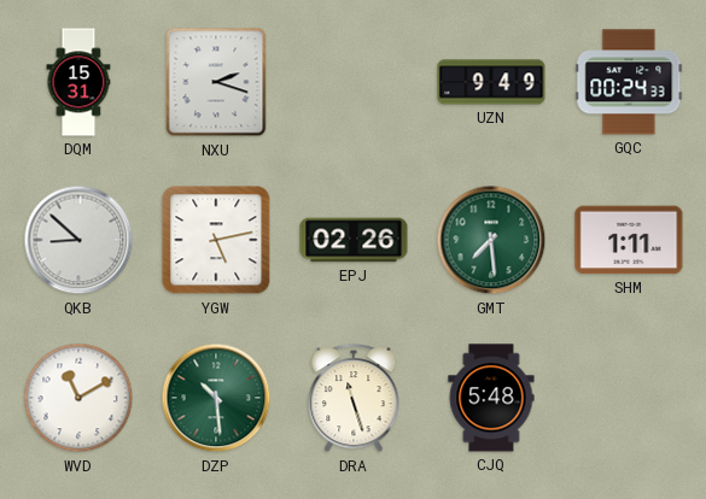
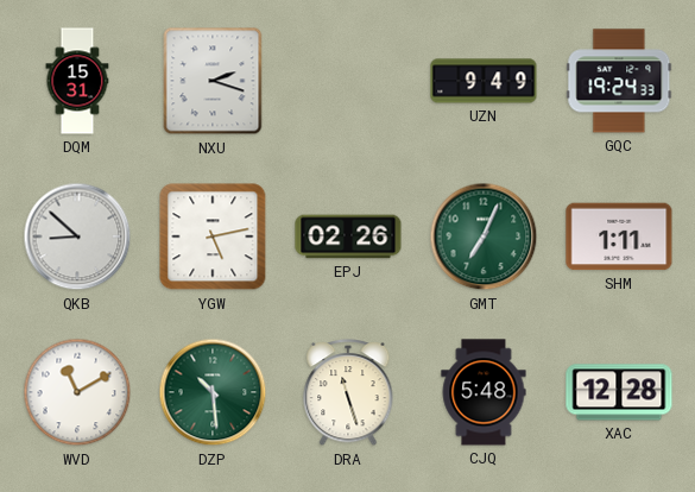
GQC: 00:24 -> 19:24 (619, 81)
GMT: 7:29 -> 7:04 (484, 236)
XAC: none -> 12:28 (619, 392)
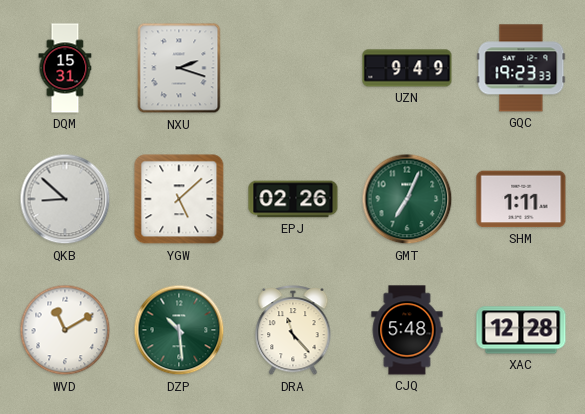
GQC: 19:24 -> 19:23 (521, 68)
YGW: 5:13 -> 5:08 (179, 199)
DRA: 11:27 -> 11:23 (293, 330)
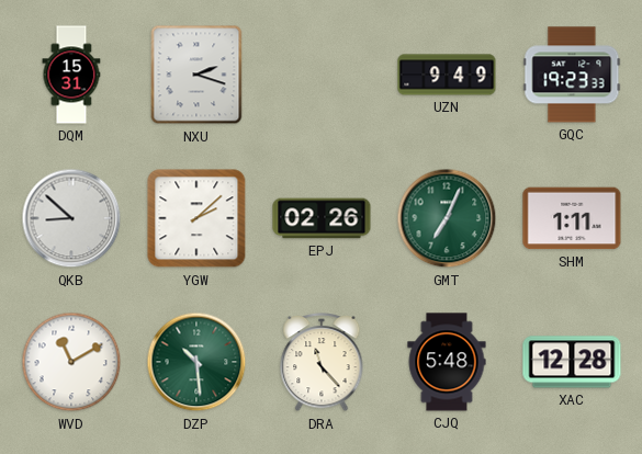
YGW: 5:08 -> 2:08 (196, 218)
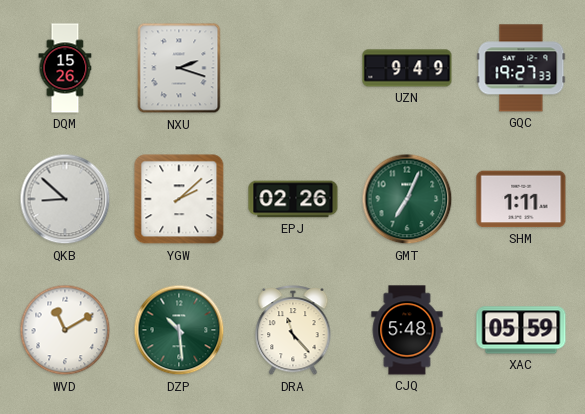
DQM: 15:31 -> 15:26 (65, 68)
GQC: 19:23 -> 19:27 (521, 68)
XAC: 12:28 -> 05:59 (521, 330)
